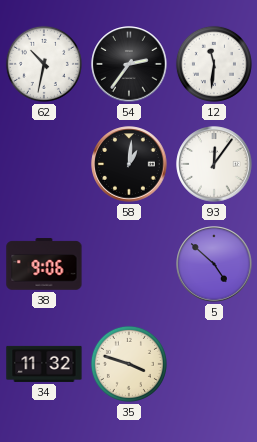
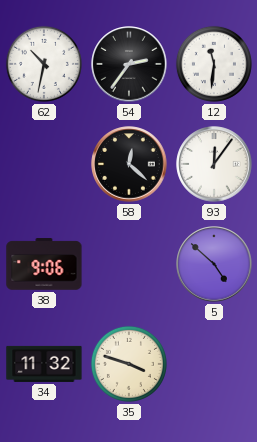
58: 1:01 -> 12:22 (129, 164)
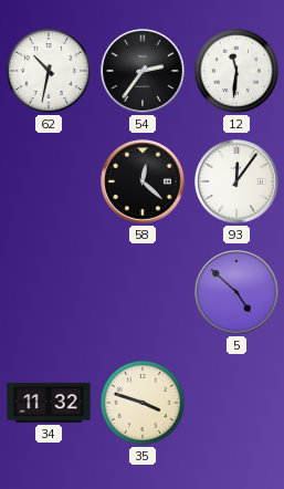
38: 9:06 -> none (44, 264)
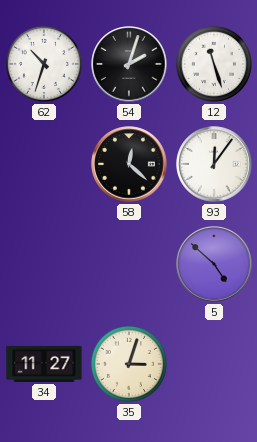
62: 10:32 -> 10:33 (44, 64)
54: 2:36 -> 2:03 (129, 64)
12: 11:31 -> 11:27 (214, 64)
34: 11:32 -> 11:27 (44, 364)
35: 3:48 -> 3:03 (129, 364)
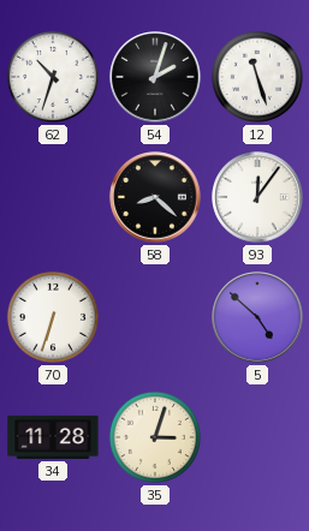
58: 12:22 -> 8:22 (155, 197)
70: none -> 6:33 (53, 317)
34: 11:27 -> 11:28 (53, 437)
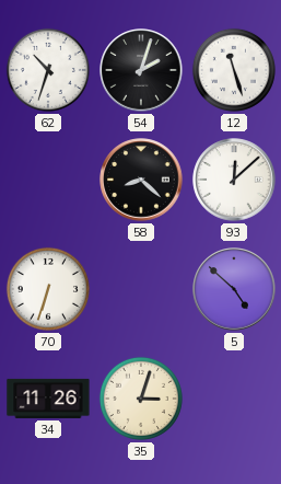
93: 12:06 -> 12:08 (234, 180)
34: 11:28 -> 11:26 (48, 399)
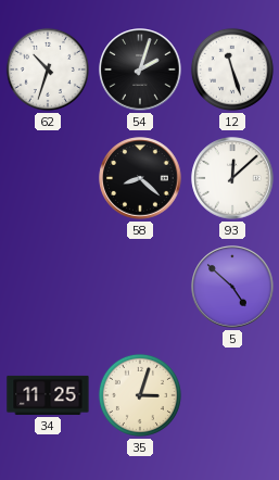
70: 6:33 -> none (48, 289)
34: 11:26 -> 11:25 (48, 395)
